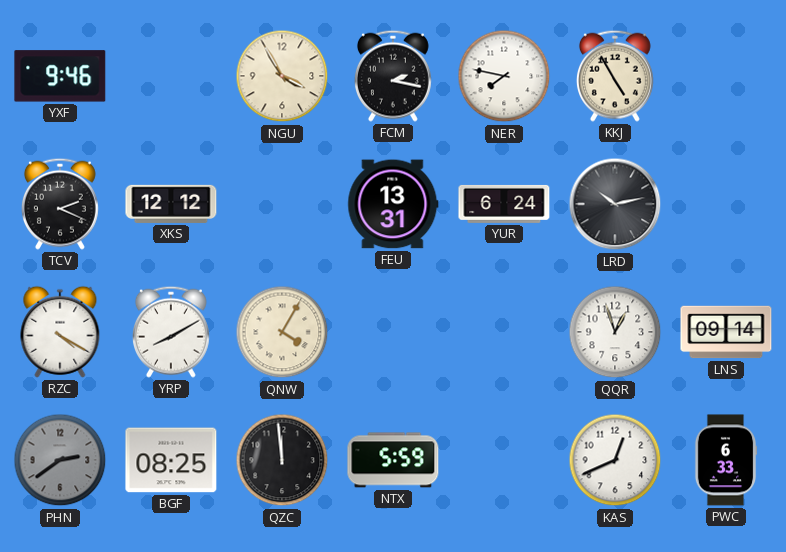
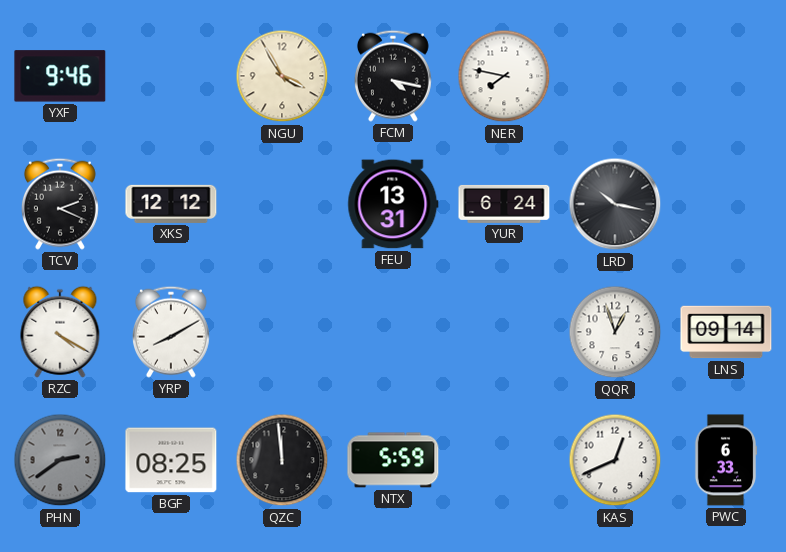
FCM: 2:17 -> 4:17 (393, 76)
KKJ: 4:55 -> none (615, 76)
LRD: 10:13 -> 10:17 (615, 204)
QNW: 4:05 -> none (282, 332)
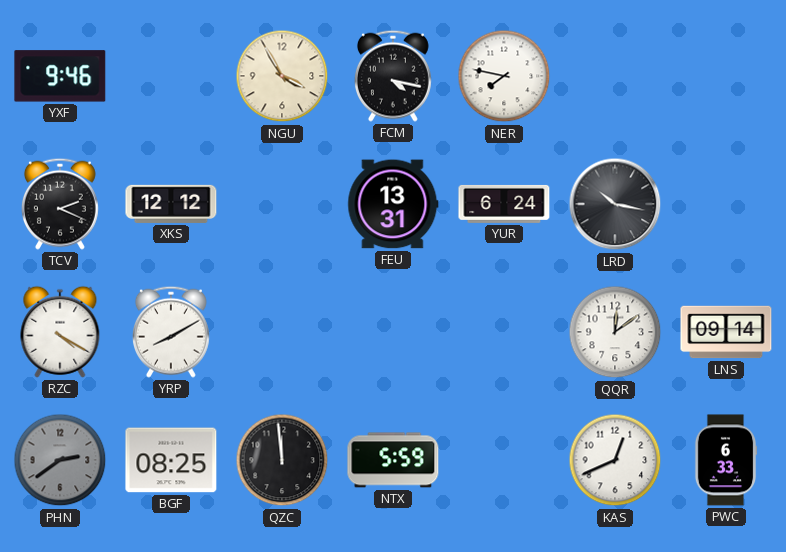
QQR: 12:57 -> 12:09 (615, 332)
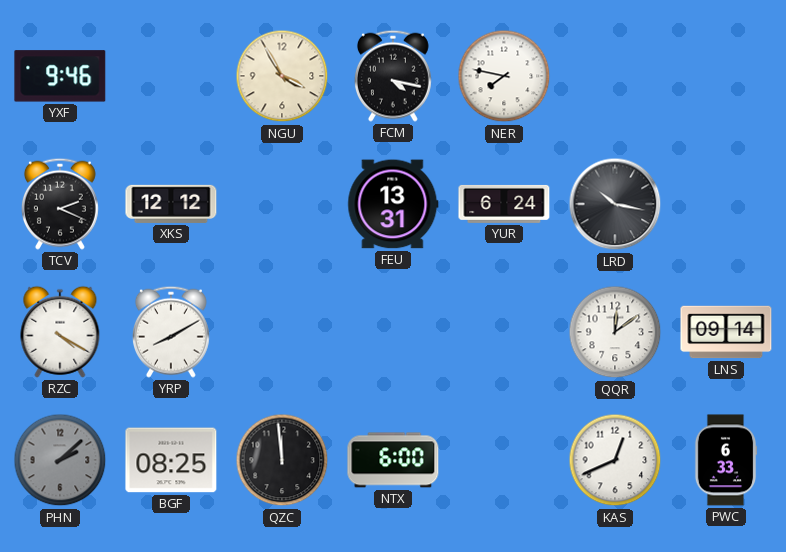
PHN: 2:39 -> 2:08 (60, 460)
NTX: 5:59 -> 6:00 (393, 460)
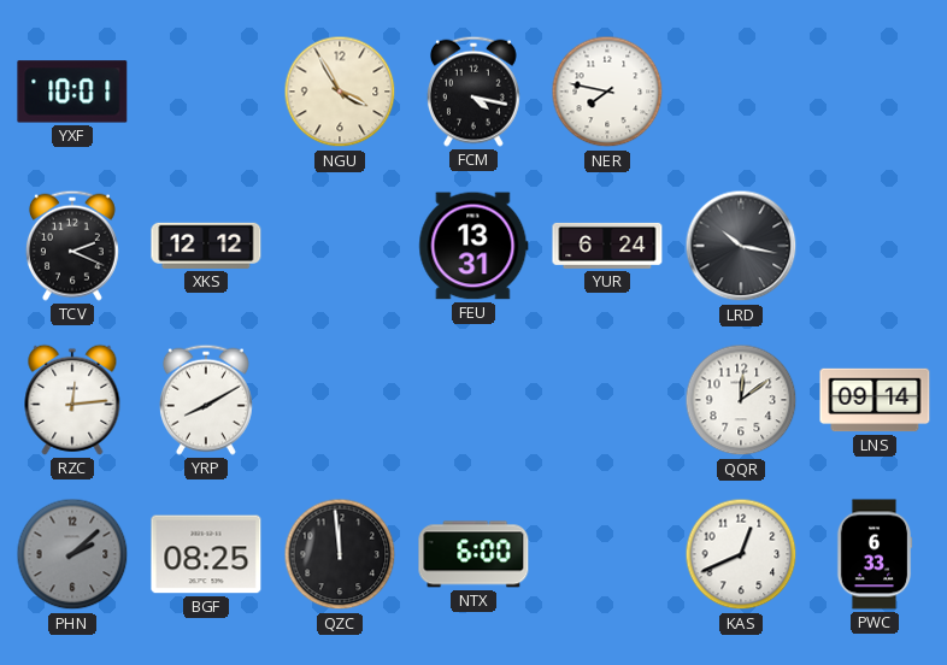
YXF: 9:46 -> 10:01 (72, 92)
RZC: 4:20 -> 12:14 (72, 400)
